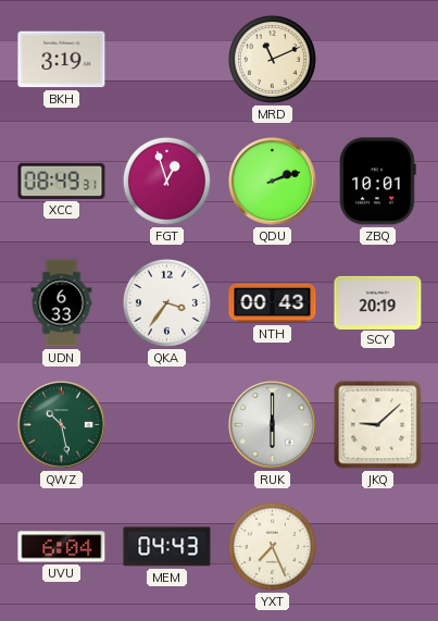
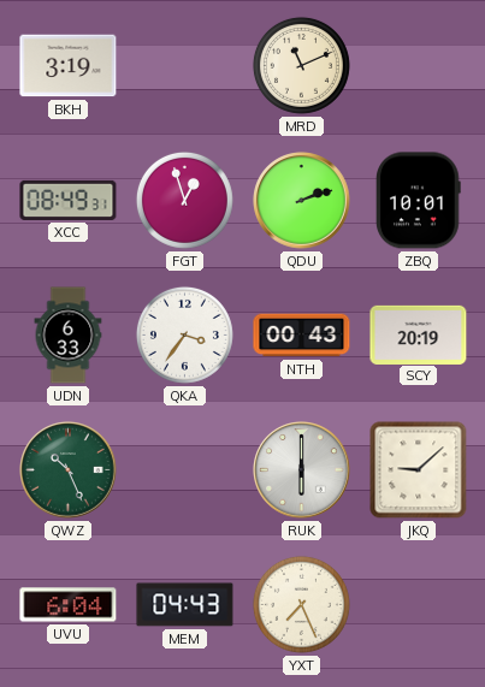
QWZ: 10:28 -> 10:26 (69, 470)
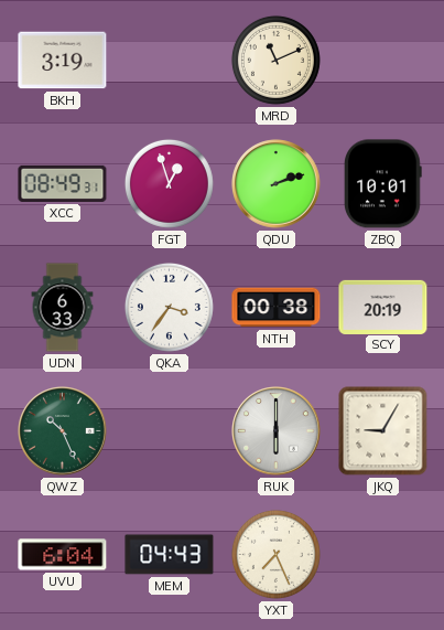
NTH: 00:43 -> 00:38 (277, 308)
JKQ: 9:08 -> 9:05 (383, 431)
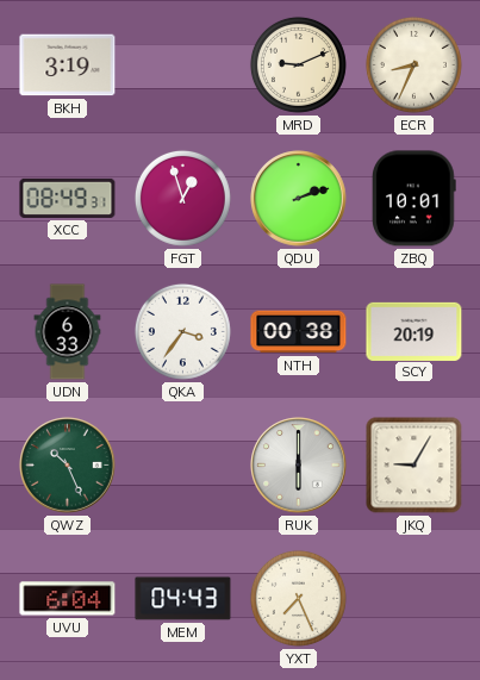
MRD: 11:11 -> 9:11 (298, 64)
ECR: none -> 8:34 (413, 64)
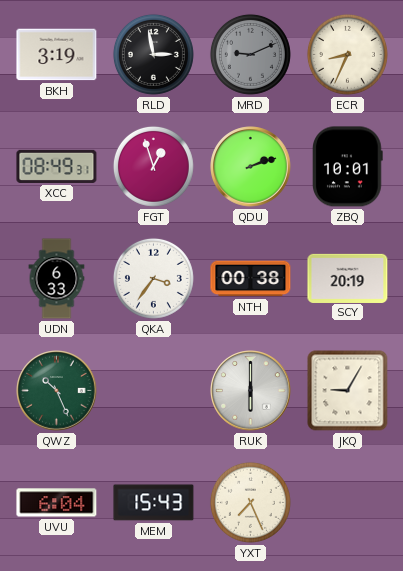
RLD: none -> 2:58 (153, 54)
MRD dial: cream -> grey (250, 54)
MEM: 04:43 -> 15:43 (154, 503)
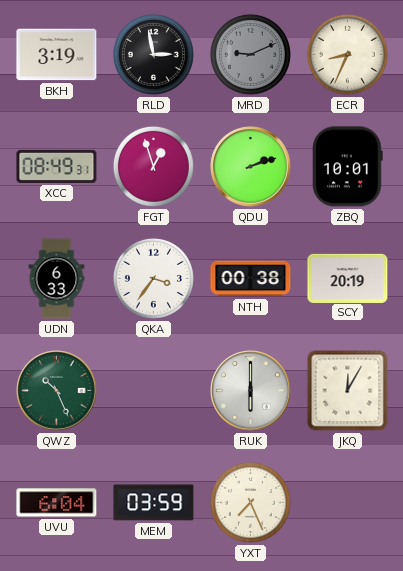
JKQ: 9:05 -> 12:05 (348, 391)
MEM: 15:43 -> 03:59 (154, 503)
